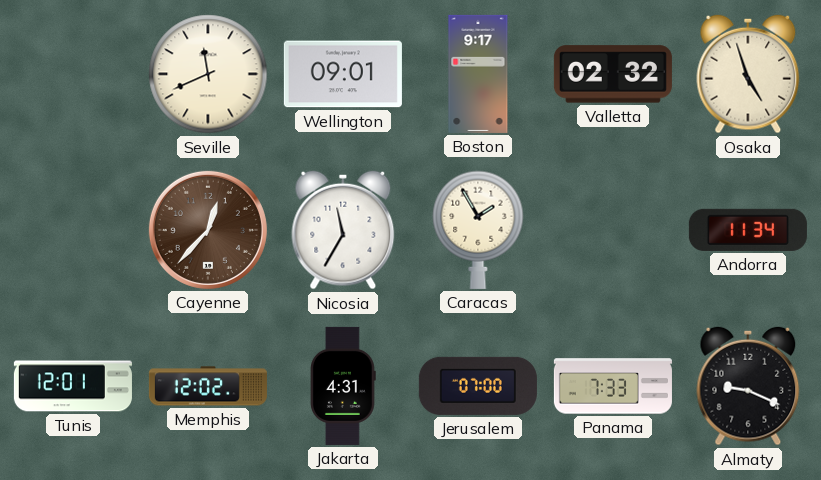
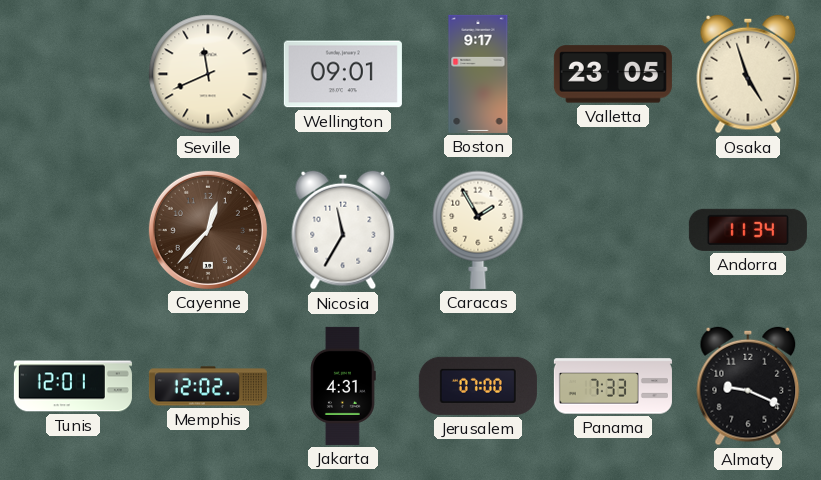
Valletta: 02:32 -> 23:05 (613, 74)
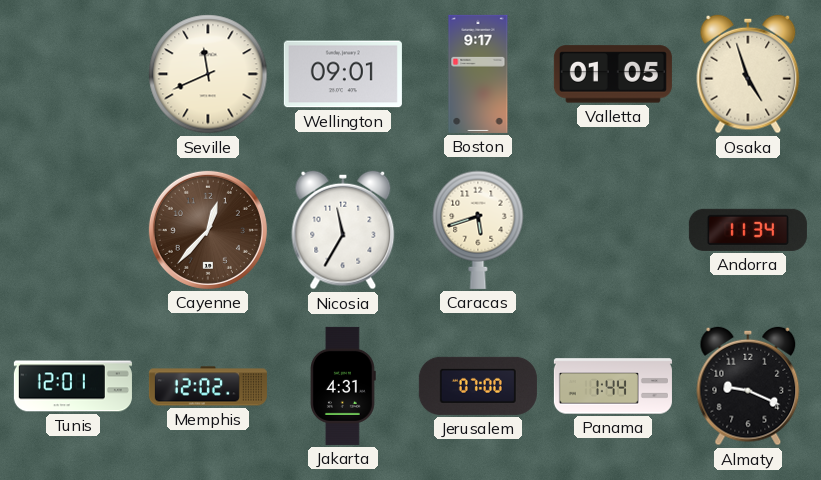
Valletta: 23:05 -> 01:05 (613, 74)
Caracas: 1:55 -> 5:42 (478, 230)
Panama: 7:33 -> 1:44 (613, 386)
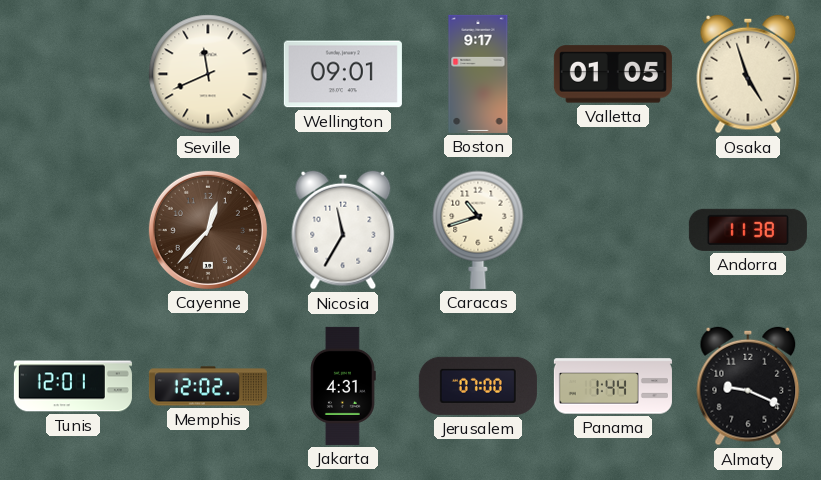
Caracas: 5:42 -> 10:42 (478, 230)
Andorra: 11:34 -> 11:38 (748, 230)
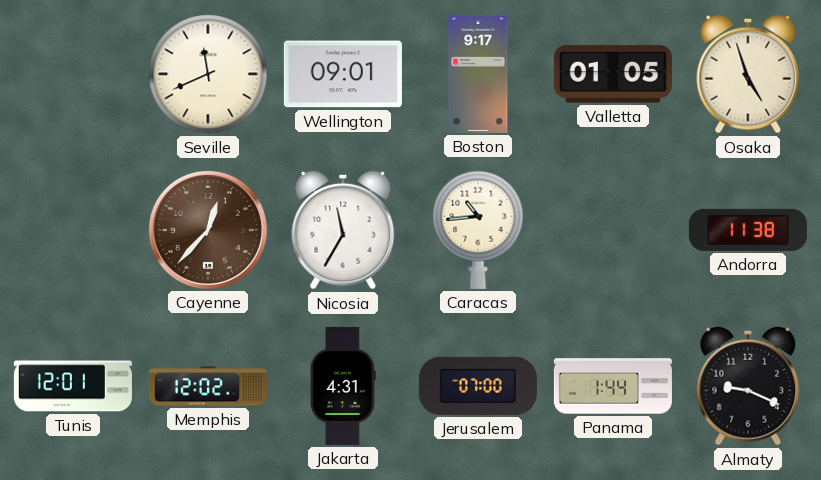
Caracas: 10:42 -> 10:44 (478, 230)
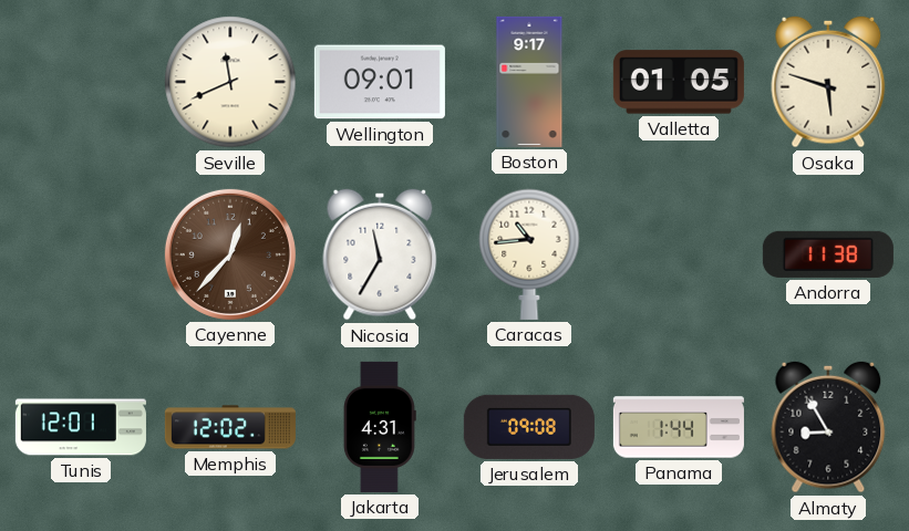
Osaka: 4:57 -> 5:48 (828, 82)
Jerusalem: 07:00 -> 09:08 (529, 427)
Almaty: 9:19 -> 8:55 (828, 427)
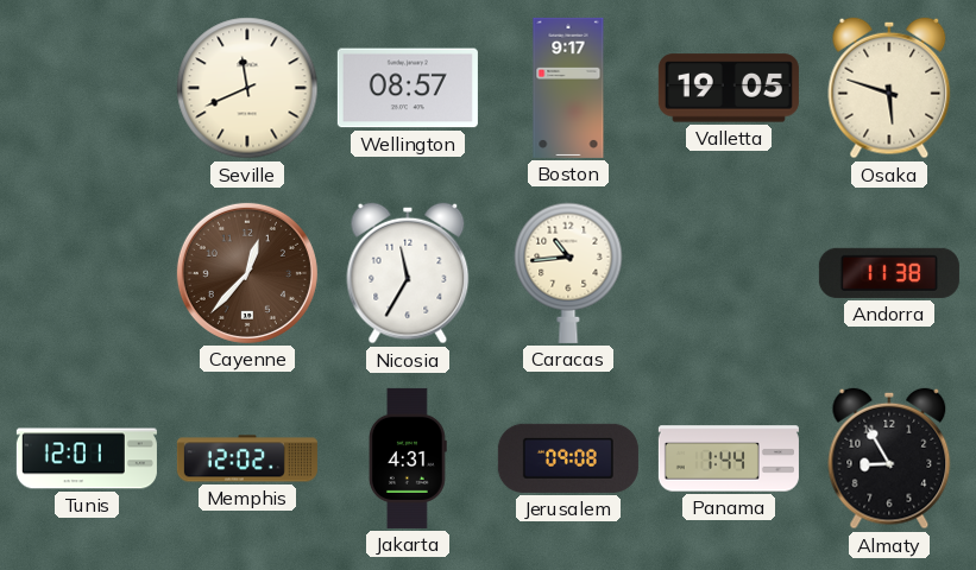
Wellington: 09:01 -> 08:57 (408, 88)
Valletta: 01:05 -> 19:05 (729, 88)
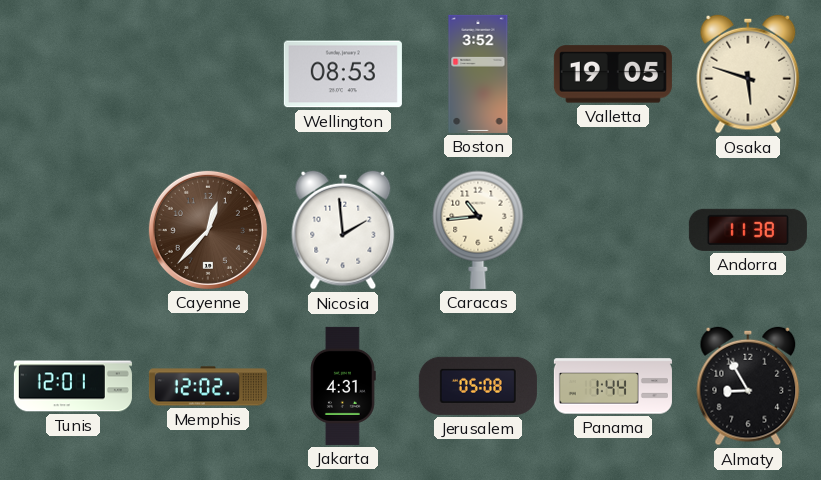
Seville: 11:41 -> none (247, 88)
Wellington: 08:57 -> 08:53 (343, 74)
Boston: 9:17 -> 3:52 (478, 74)
Nicosia: 11:35 -> 1:59 (343, 230)
Jerusalem: 09:08 -> 05:08 (478, 386)
